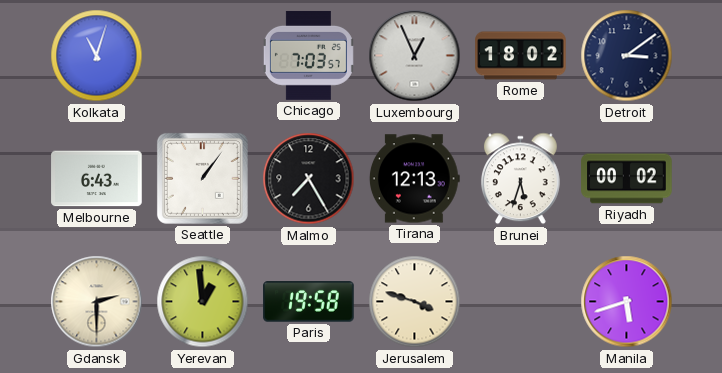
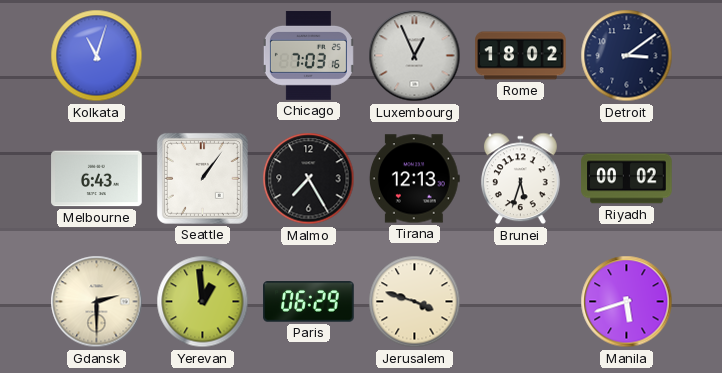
Chicago: 7:03:57 -> 7:03:16 (308, 55)
Paris: 19:58 -> 06:29 (309, 302)
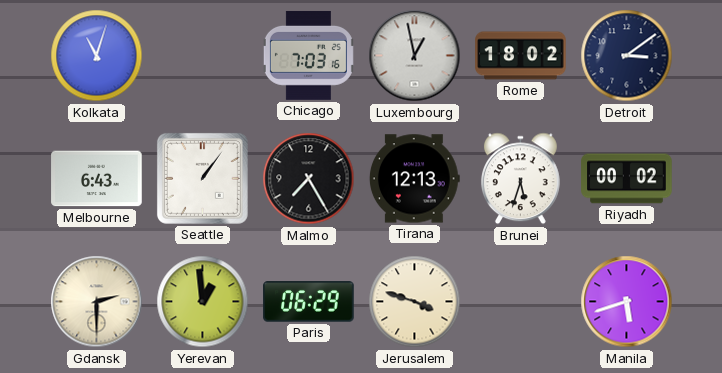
Luxembourg: 12:56 -> 12:58 (415, 56)
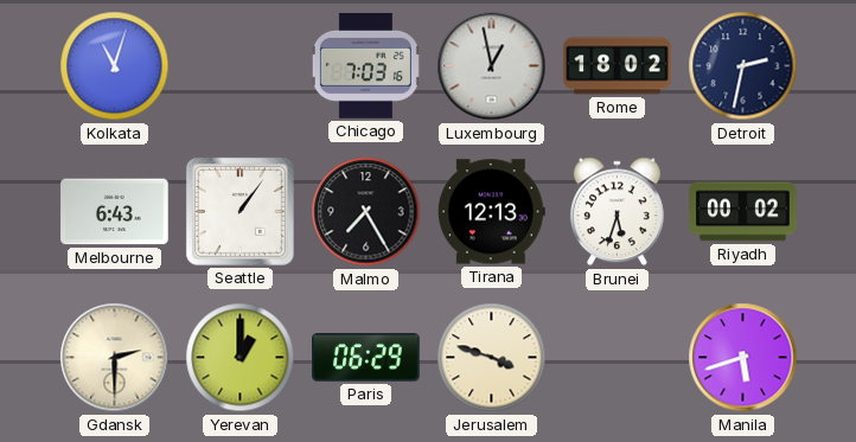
Detroit: 3:09 -> 2:32 (743, 66)
Yerevan: 12:59 -> 1:00 (241, 358)
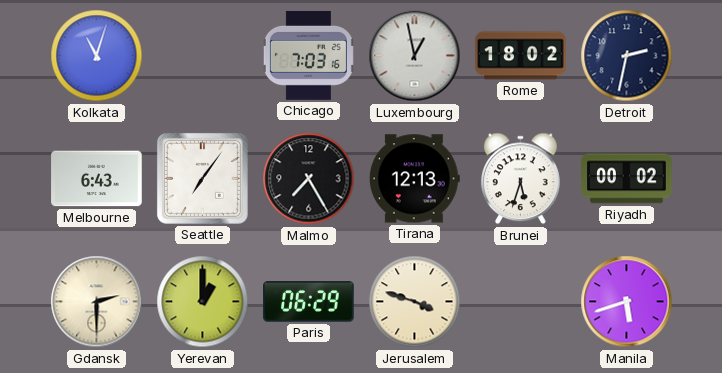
Seattle: 1:06 -> 7:06 (202, 178)
